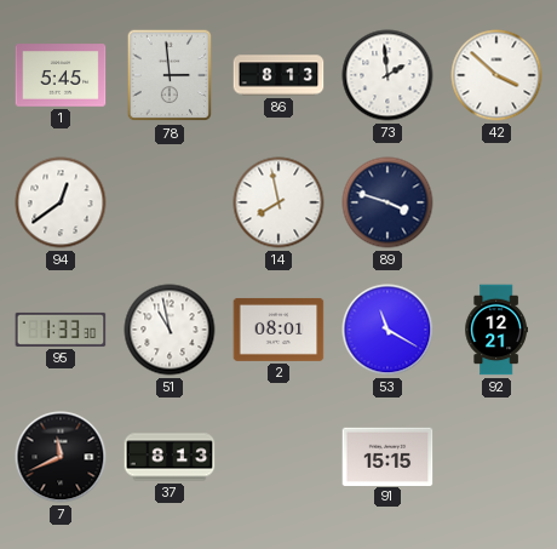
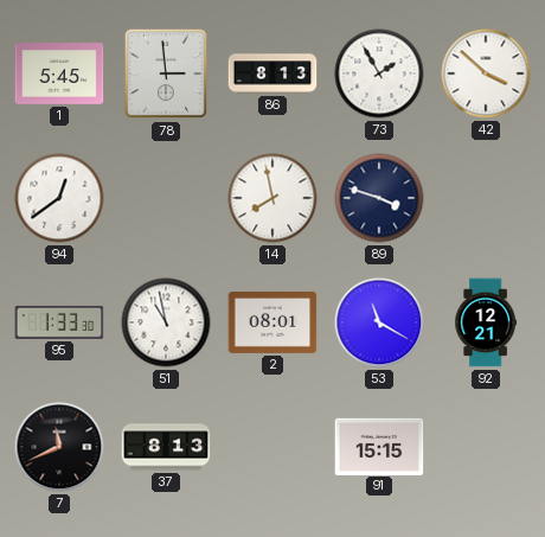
73: 1:59 -> 1:55 (379, 73)
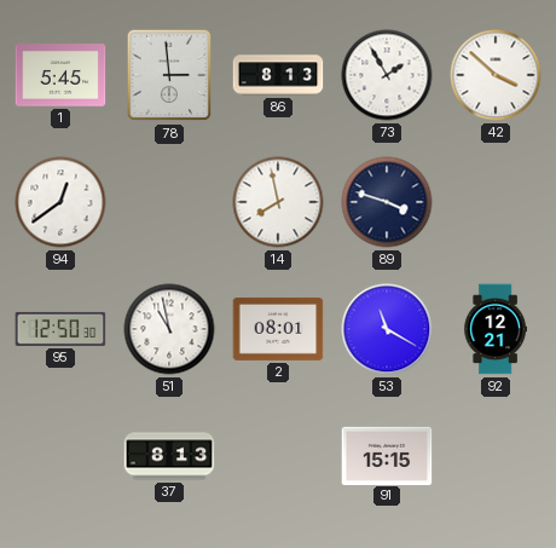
95: 1:33 -> 12:50 (60, 329)
7: 11:41 -> none (59, 447)
